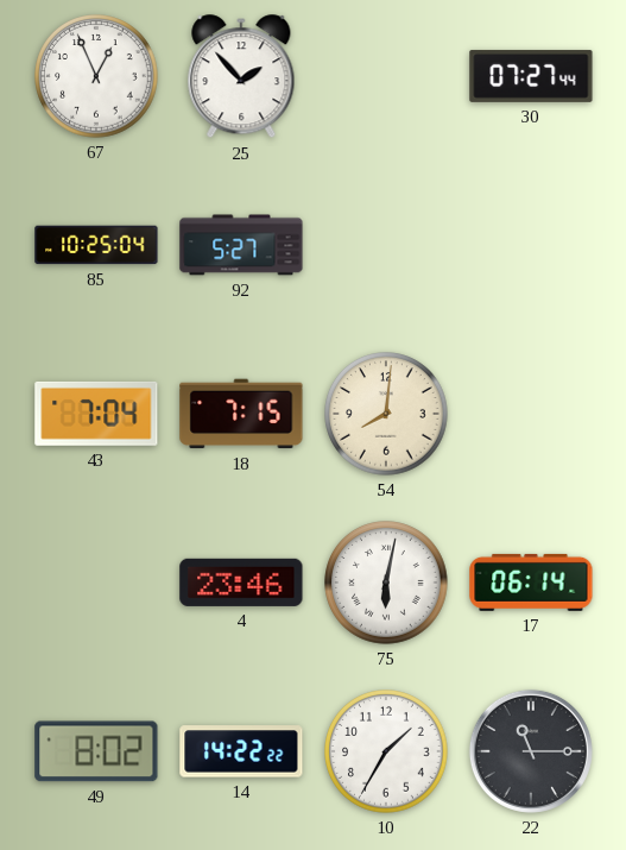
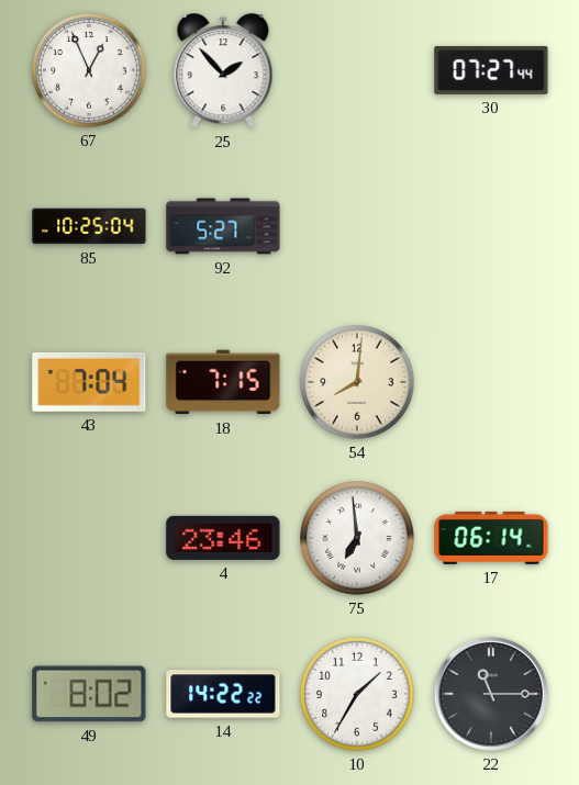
75: 6:02 -> 6:59 (357, 538)
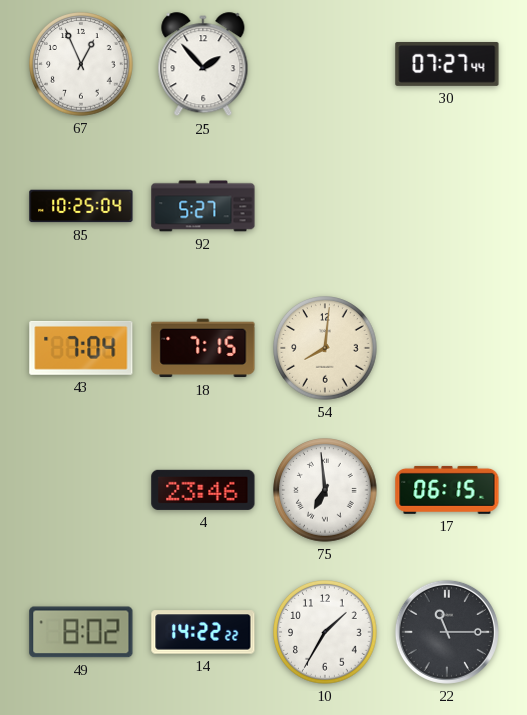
17: 06:14 -> 06:15 (447, 490)
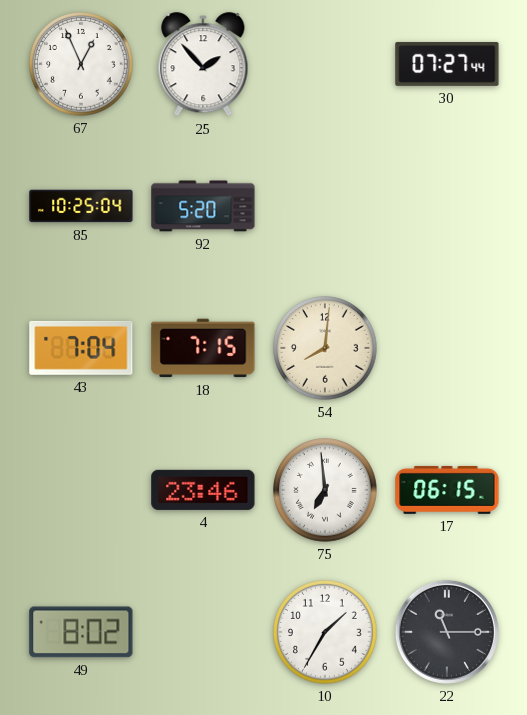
92: 5:27 -> 5:20 (203, 206)
14: 14:22 -> none (203, 632)
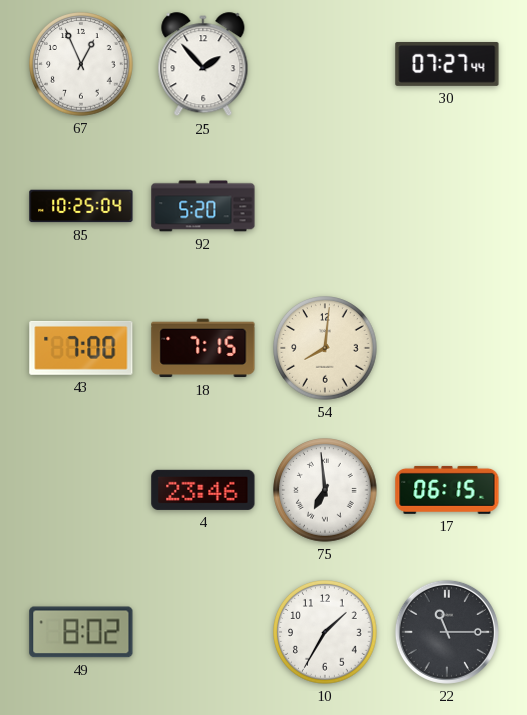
43: 7:04 -> 7:00 (81, 348)
